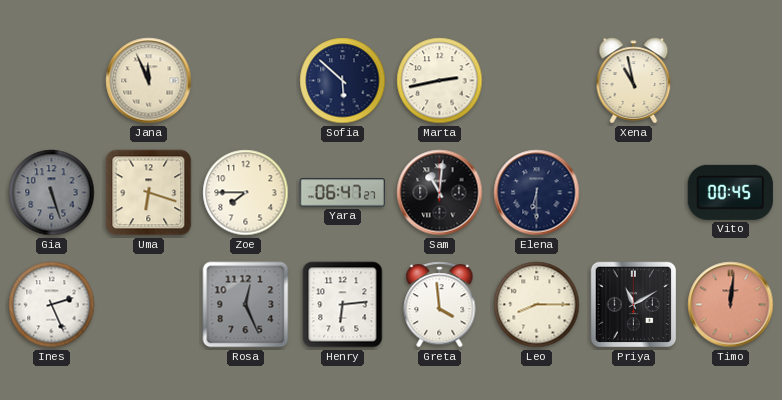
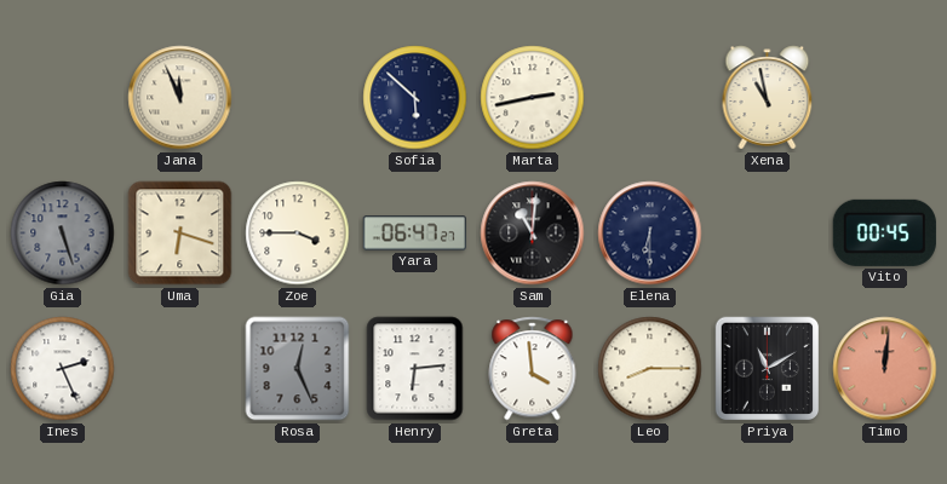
Zoe: 7:45 -> 3:45 (298, 234)
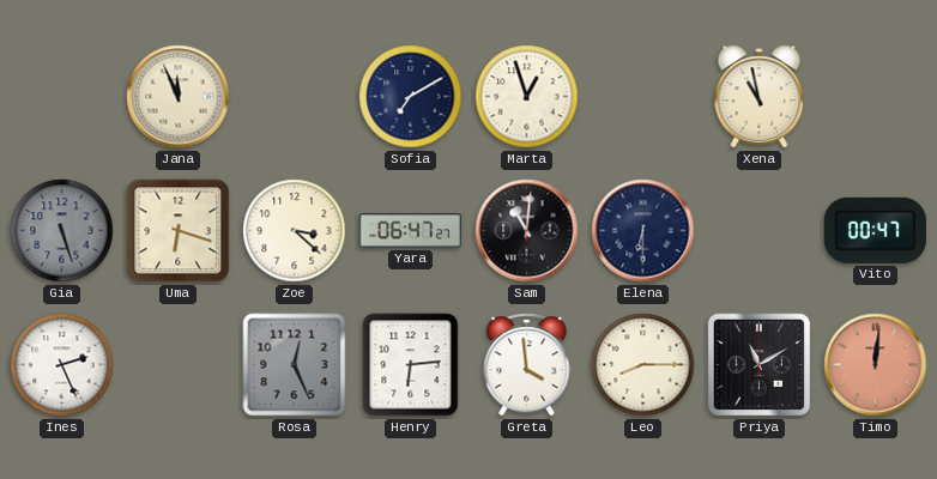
Sofia: 5:52 -> 7:10 (411, 97)
Marta: 2:43 -> 12:57 (527, 97)
Zoe: 3:45 -> 3:22 (295, 231)
Vito: 00:45 -> 00:47 (875, 230)
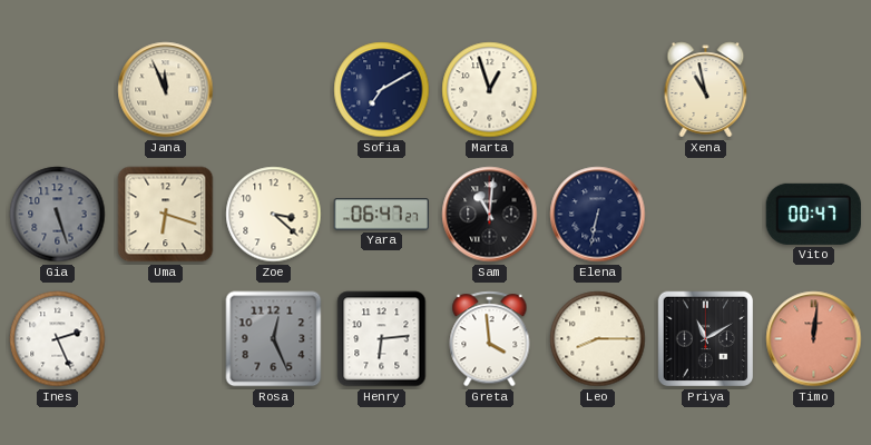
Elena: 6:30 -> 6:32 (598, 215)
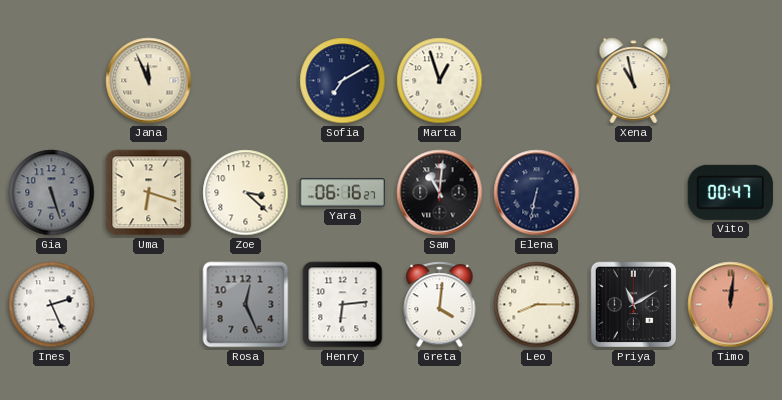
Yara: 06:47 -> 06:16 (342, 193)
Greta: 3:59 -> 4:01 (440, 305)
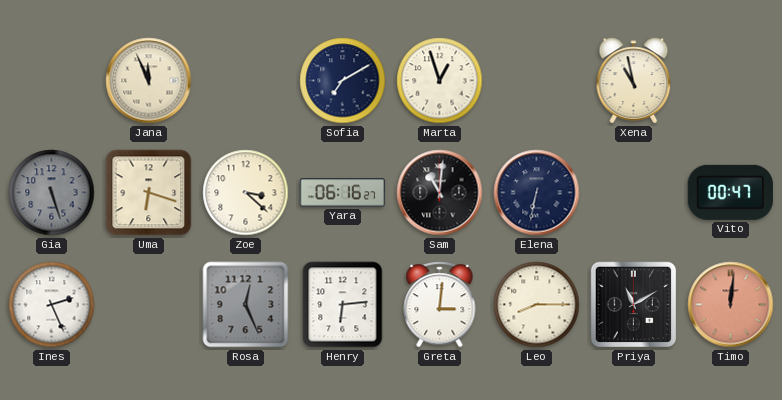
Greta: 4:01 -> 3:01 (440, 305)
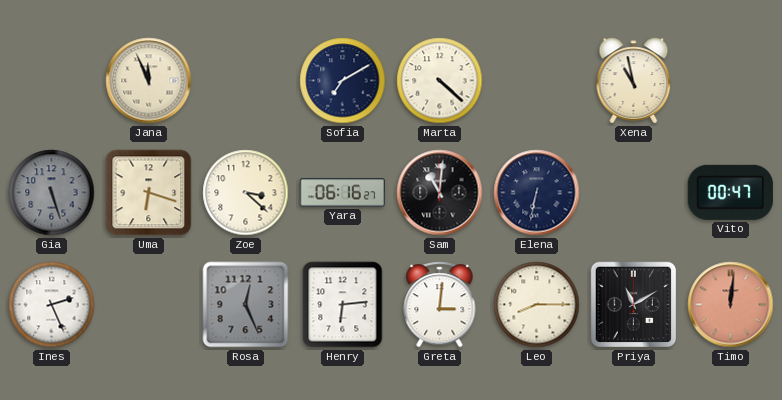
Marta: 12:57 -> 4:22 (440, 81)
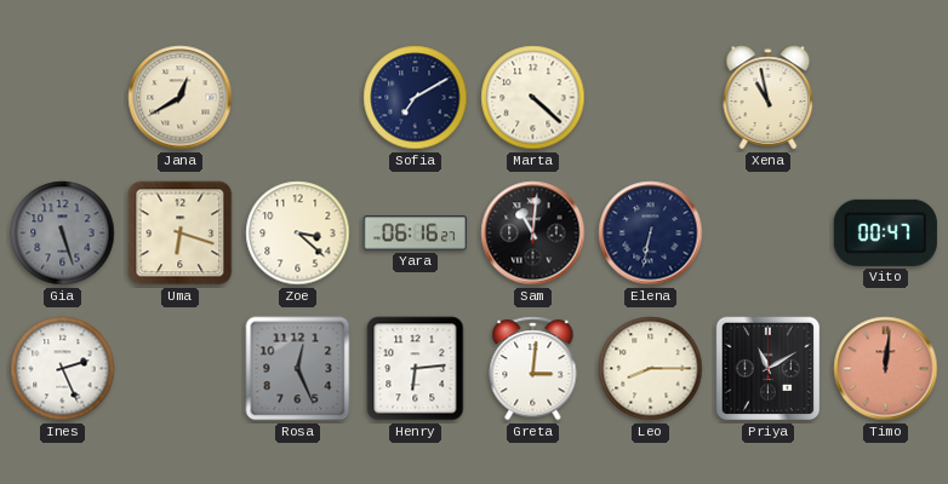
Jana: 11:56 -> 12:40 (181, 98)
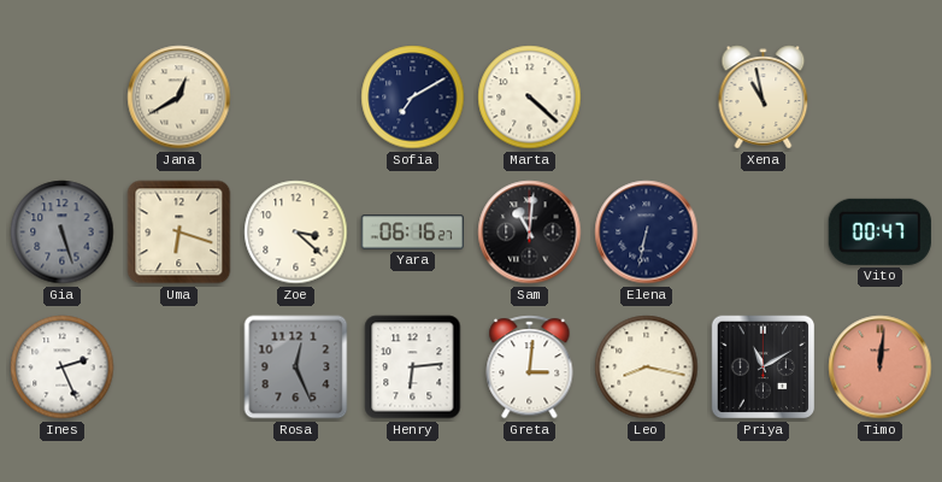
Leo: 8:15 -> 8:17 (647, 368)
